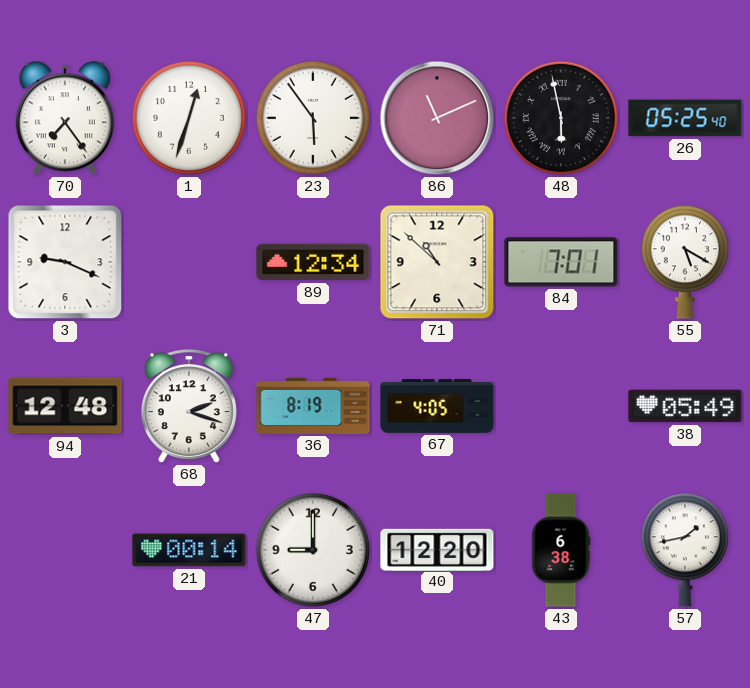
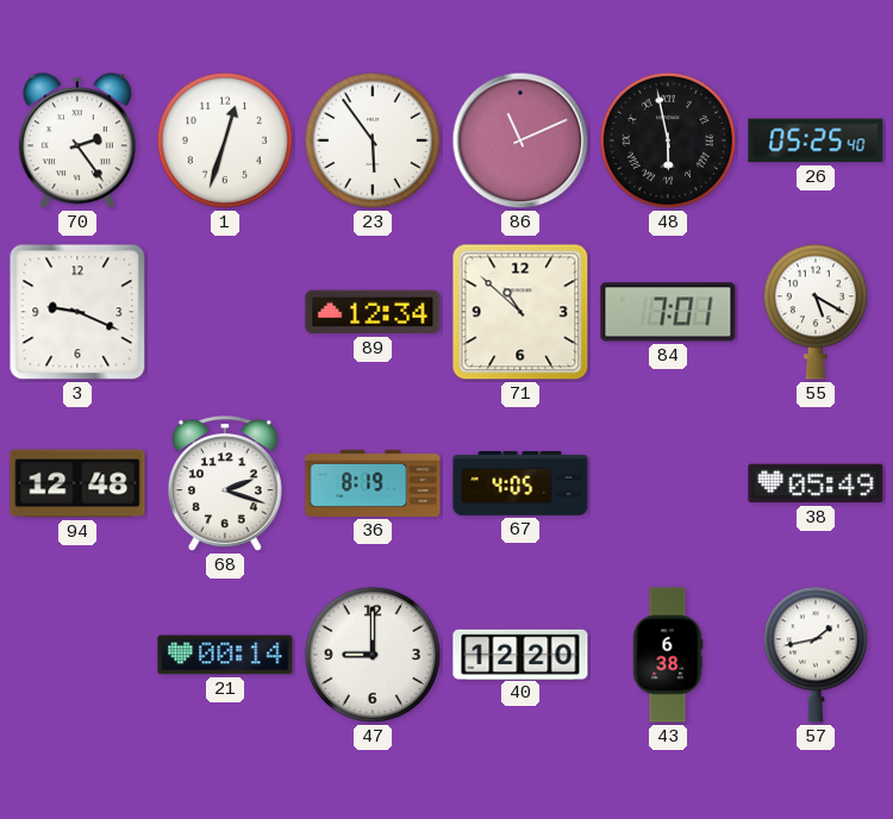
70: 7:24 -> 2:24 (77, 140)
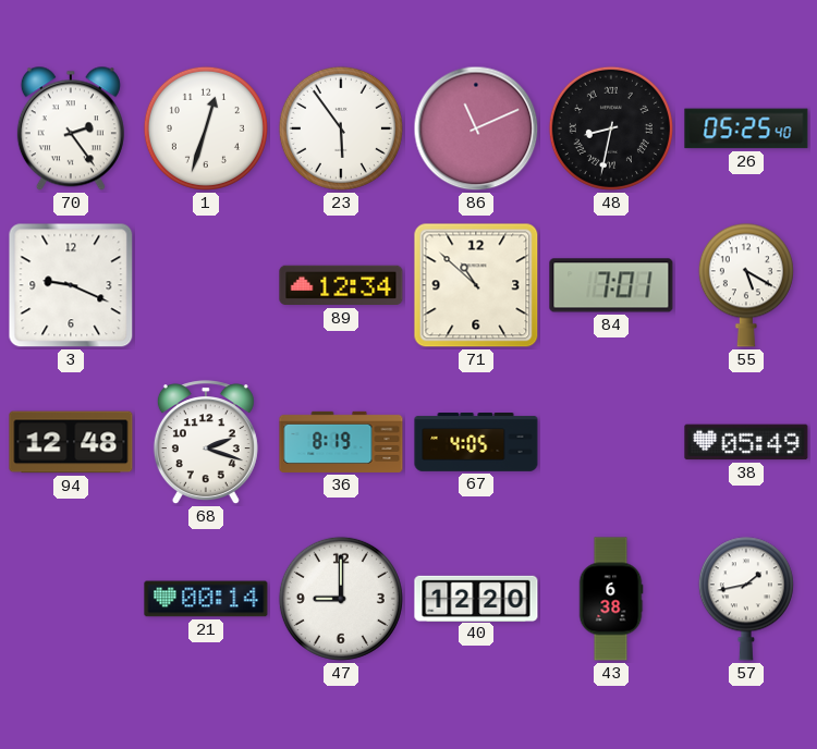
48: 5:58 -> 8:32 (611, 128)
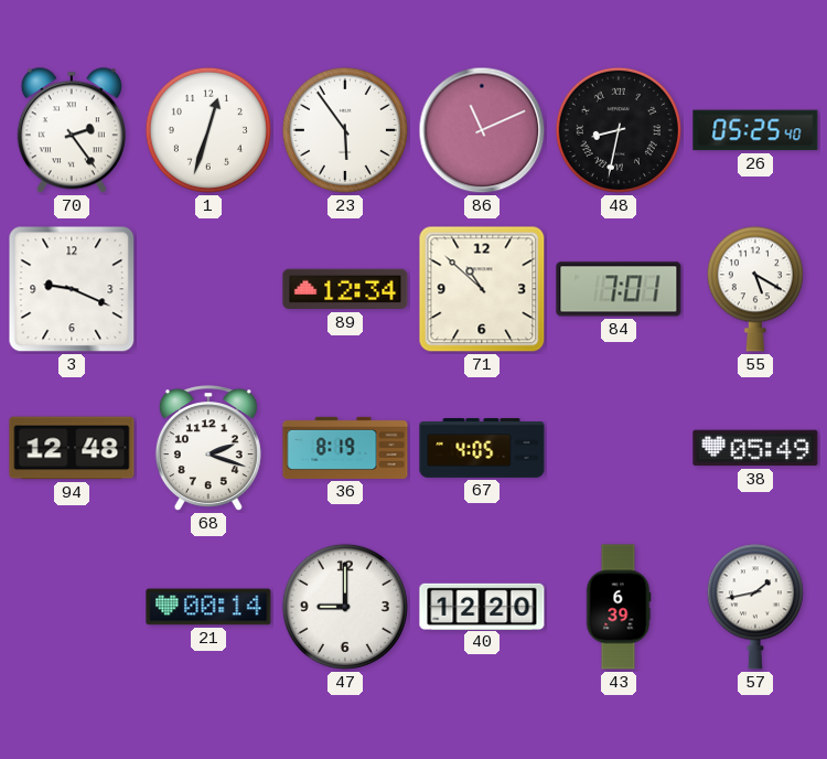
43: 6:38 -> 6:39 (619, 607)
